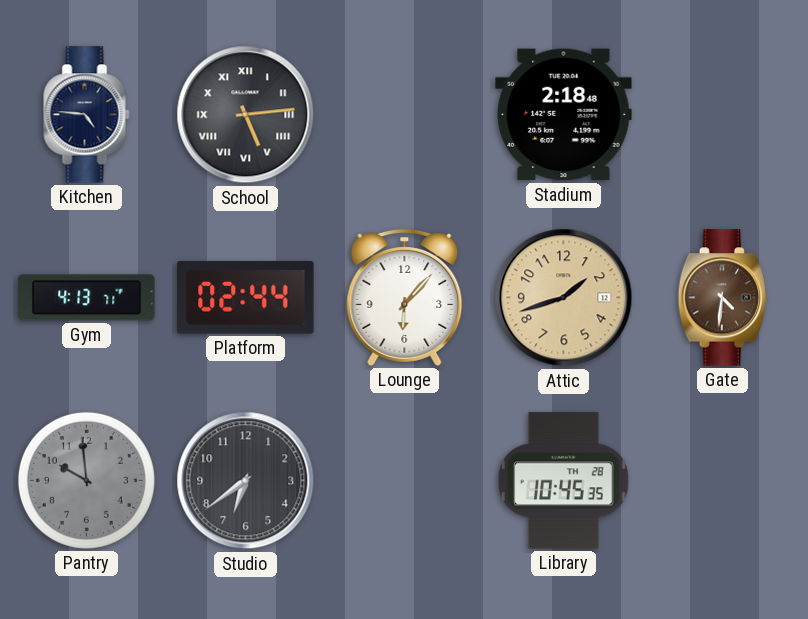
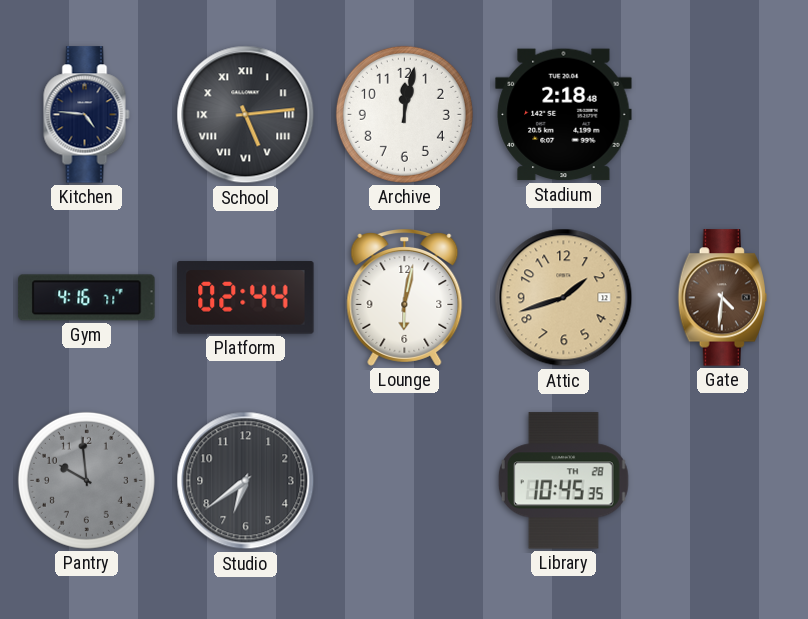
Archive: none -> 12:02 (404, 114)
Gym: 4:13 -> 4:16 (87, 298)
Lounge: 6:07 -> 6:02 (405, 298)
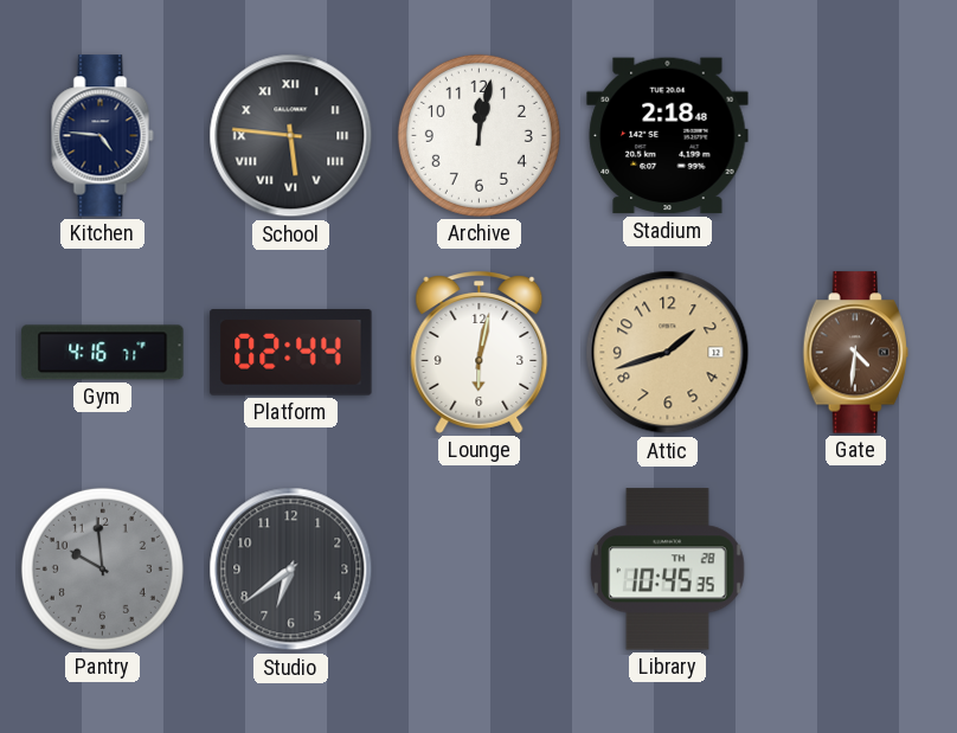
School: 5:14 -> 5:46 (291, 136)
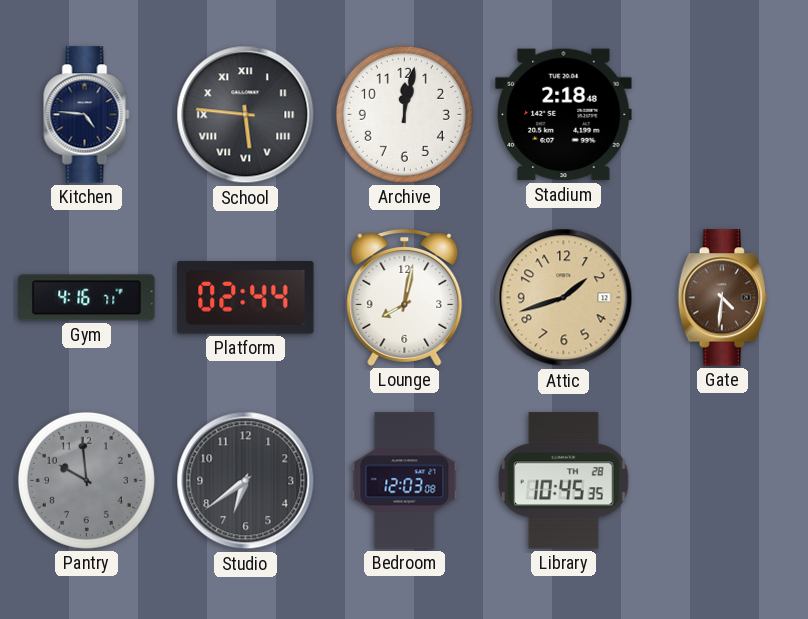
Lounge: 6:02 -> 8:02 (405, 298)
Bedroom: none -> 12:03 (405, 481)
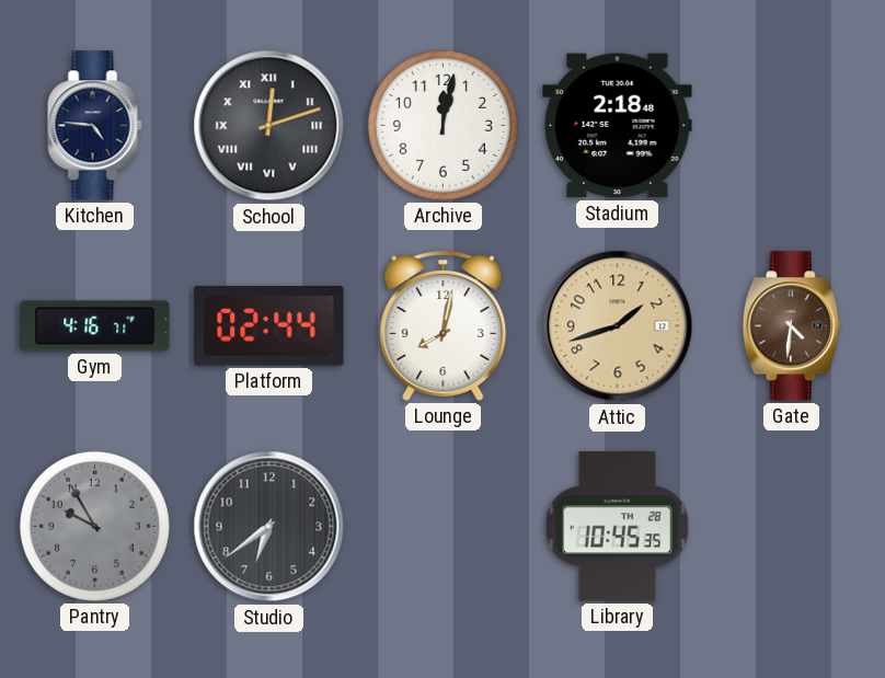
School: 5:46 -> 12:12 (269, 126)
Pantry: 9:59 -> 9:55 (94, 526)
Bedroom: 12:03 -> none (405, 481)
